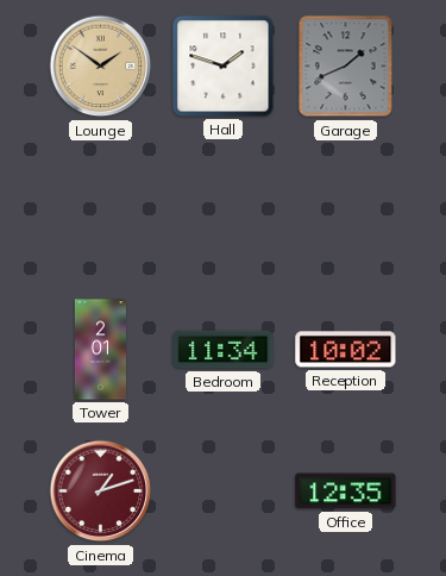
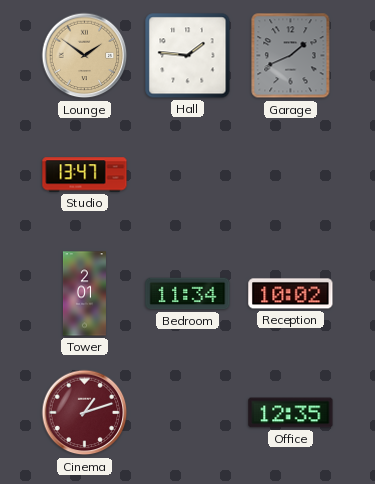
Hall: 1:48 -> 1:46 (188, 56)
Studio: none -> 13:47 (85, 175)
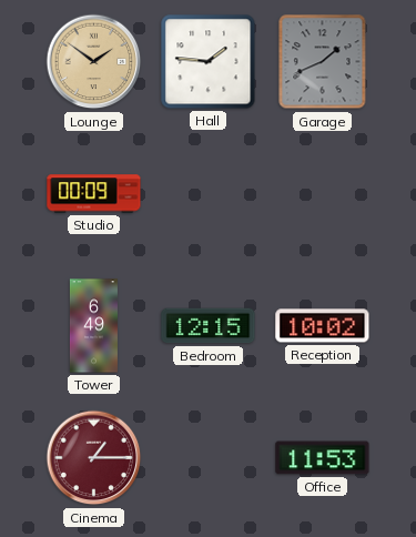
Studio: 13:47 -> 00:09 (94, 194)
Tower: 2:01 -> 6:49 (93, 326)
Bedroom: 11:34 -> 12:15 (209, 326)
Cinema: 1:12 -> 1:15 (94, 458)
Office: 12:35 -> 11:53 (323, 458)
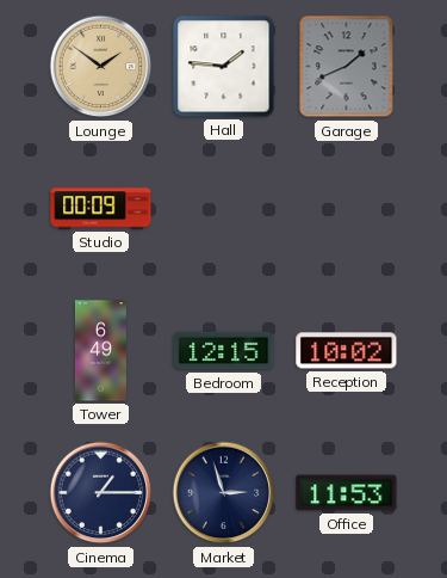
Cinema dial: burgundy -> navy (101, 493)
Market: none -> 2:57 (224, 493)
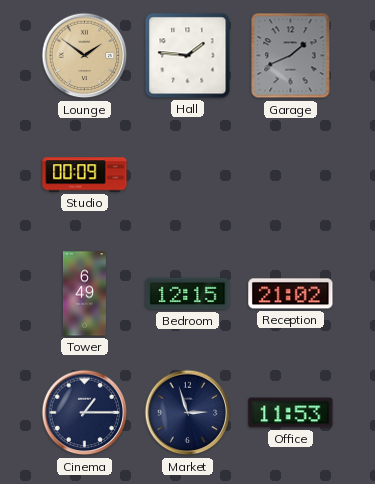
Reception: 10:02 -> 21:02 (291, 294)
